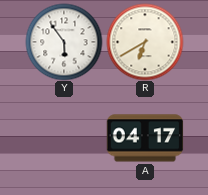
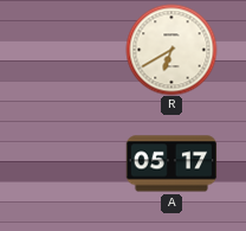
Y: 5:54 -> none (64, 42)
A: 04:17 -> 05:17 (171, 163)
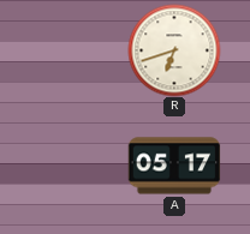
R: 6:40 -> 6:42 (174, 50)
